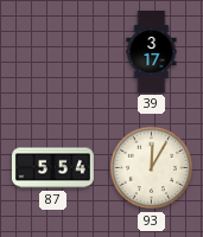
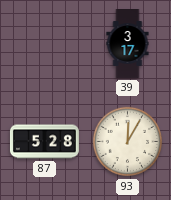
87: 5:54 -> 5:28 (44, 142)
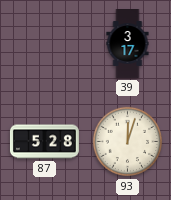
93: 12:05 -> 12:03 (128, 142)
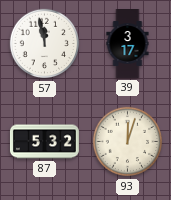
57: none -> 11:58 (45, 44)
87: 5:28 -> 5:32 (44, 142)
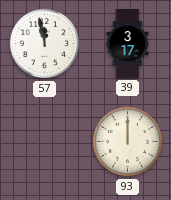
87: 5:32 -> none (44, 142)
93: 12:03 -> 12:00 (128, 142)
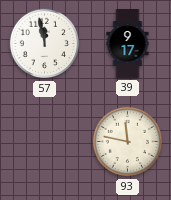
39: 3:17 -> 9:17 (128, 44)
93: 12:00 -> 11:47 (128, 142)
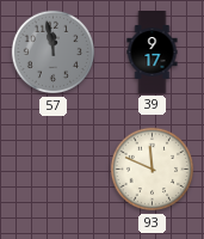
57 dial: white -> grey (54, 53)
93: 11:47 -> 11:49 (153, 170)
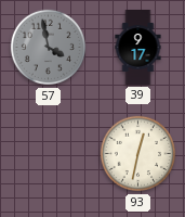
57: 11:58 -> 3:58 (49, 48)
93: 11:49 -> 12:32 (138, 154)
